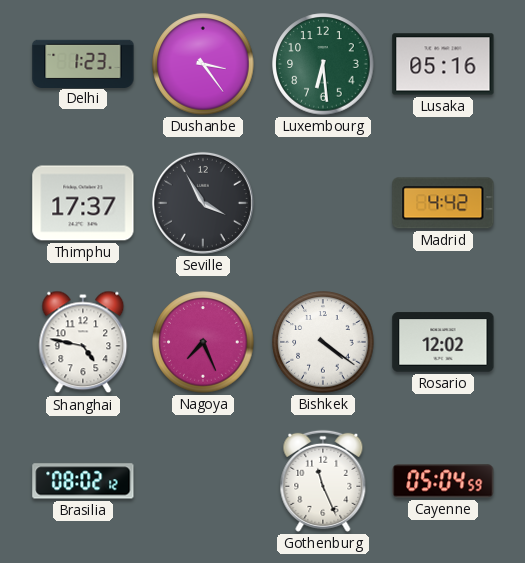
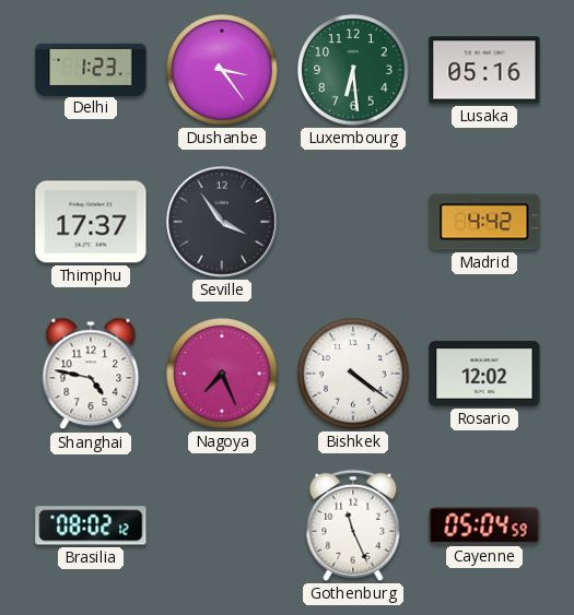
Seville: 3:55 -> 3:54 (222, 222)
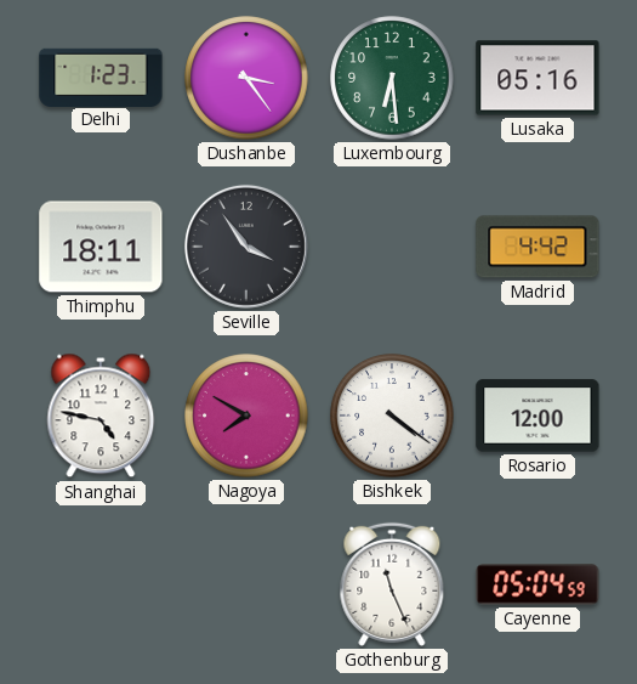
Thimphu: 17:37 -> 18:11 (101, 247)
Nagoya: 7:26 -> 7:50 (246, 416)
Rosario: 12:02 -> 12:00 (538, 416)
Brasilia: 08:02 -> none (91, 525)
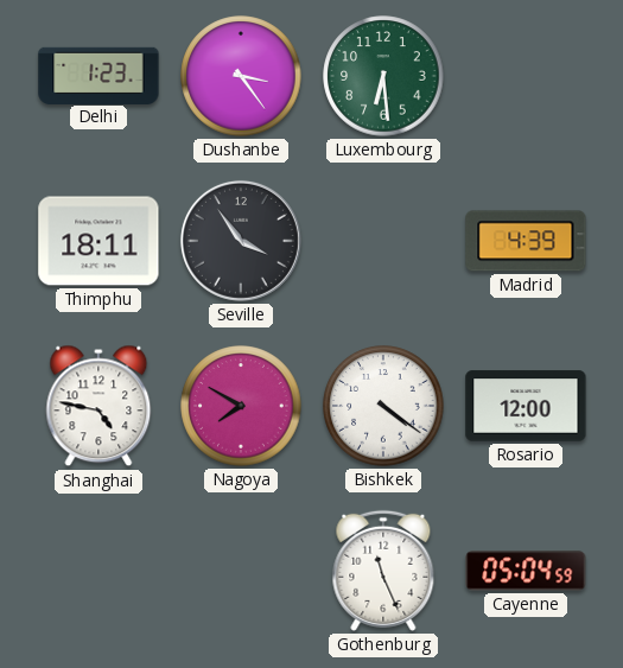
Lusaka: 05:16 -> none (538, 78)
Madrid: 4:42 -> 4:39 (526, 241)
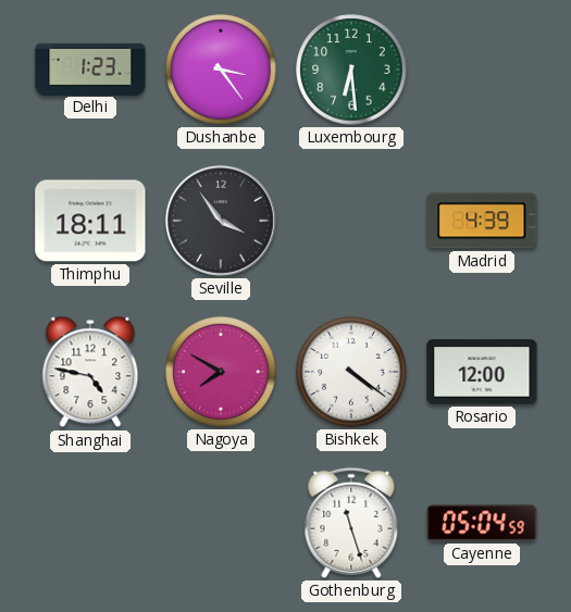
Gothenburg: 11:26 -> 11:27 (351, 523)
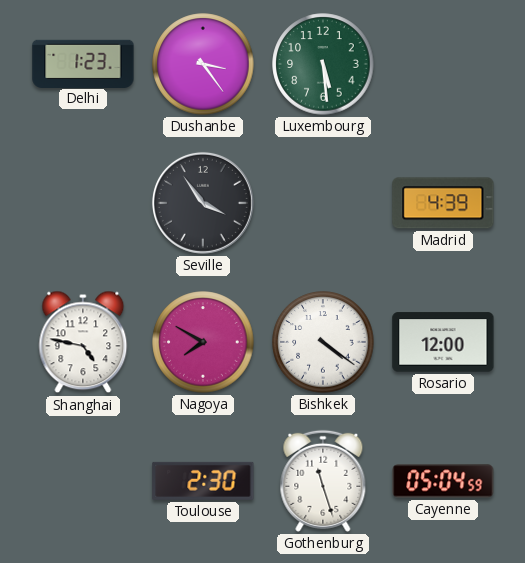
Luxembourg: 6:29 -> 5:29 (323, 64)
Thimphu: 18:11 -> none (90, 221)
Toulouse: none -> 2:30 (203, 481)
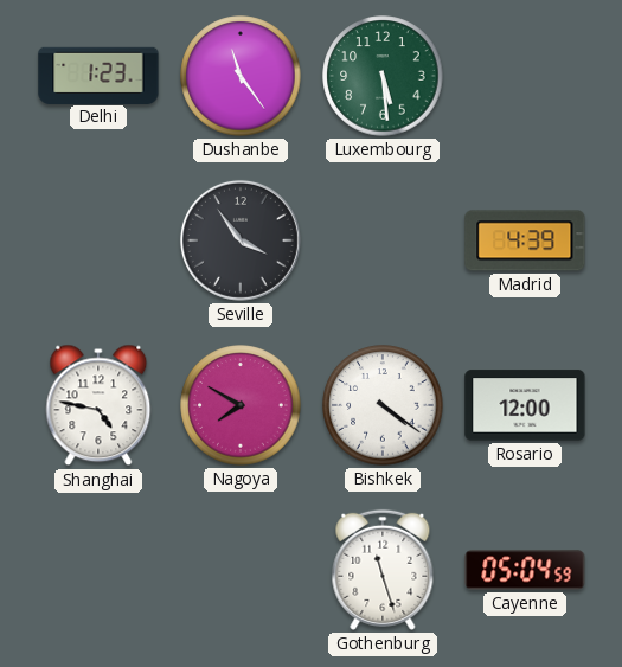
Dushanbe: 3:24 -> 11:24 (241, 76)
Toulouse: 2:30 -> none (203, 481)
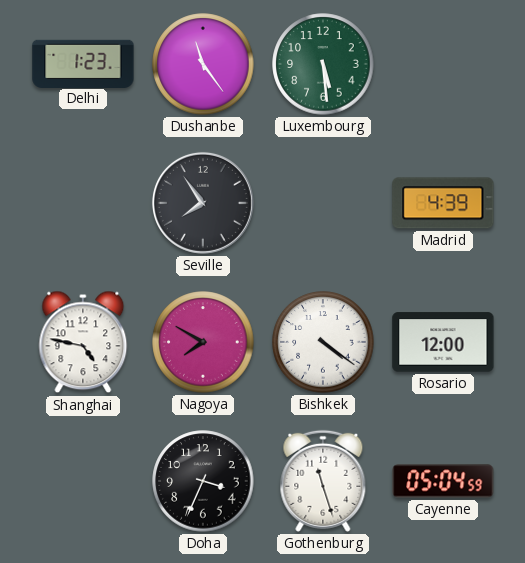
Seville: 3:54 -> 7:54 (203, 203)
Doha: none -> 3:34 (203, 481)
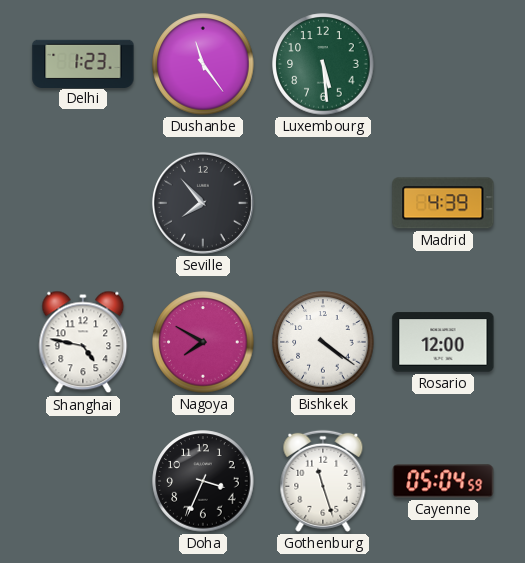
Seville: 7:54 -> 7:53 (203, 203)
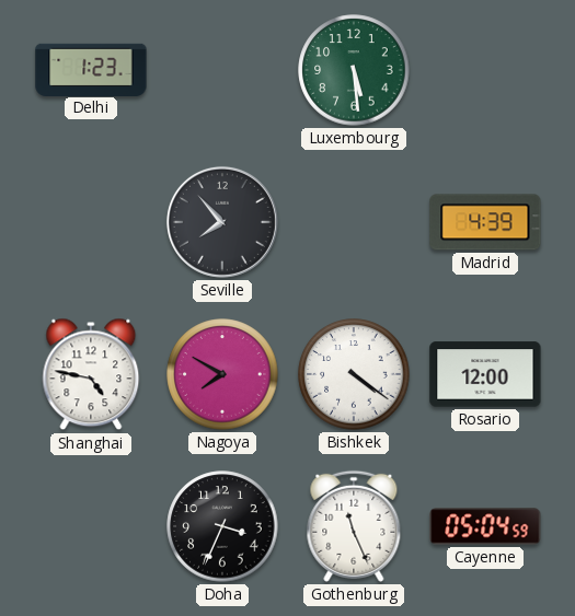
Dushanbe: 11:24 -> none (203, 64)
Gothenburg: 11:27 -> 11:26 (354, 526)
